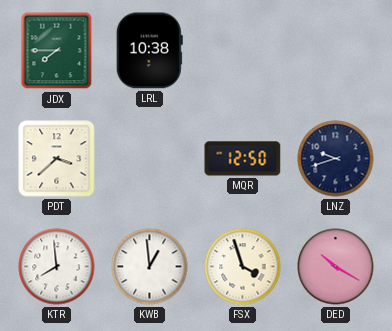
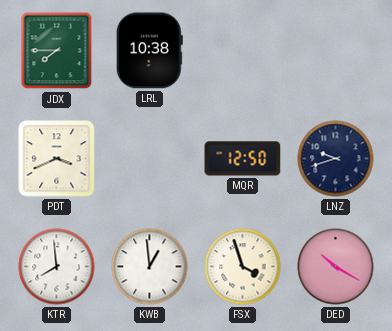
PDT: 3:38 -> 3:41 (57, 159)
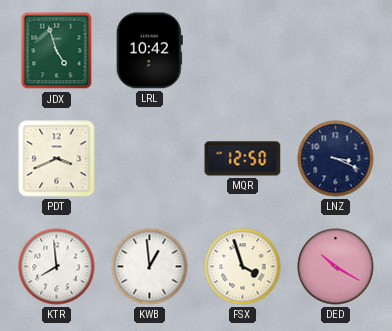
JDX: 7:45 -> 4:57 (57, 51)
LRL: 10:38 -> 10:42 (149, 51)
LNZ: 9:42 -> 3:19 (336, 159)
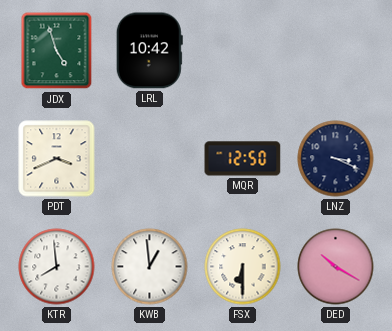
FSX: 3:57 -> 6:30 (243, 267)
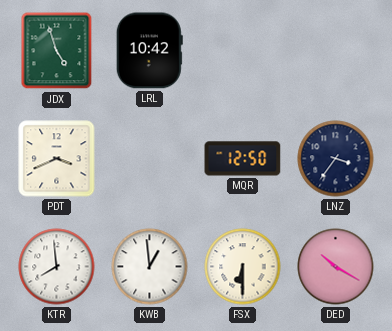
LNZ: 3:19 -> 3:36 (336, 159)
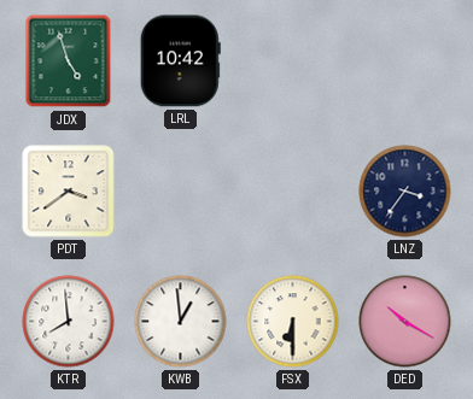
PDT: 3:41 -> 3:39 (69, 192)
MQR: 12:50 -> none (243, 159)
